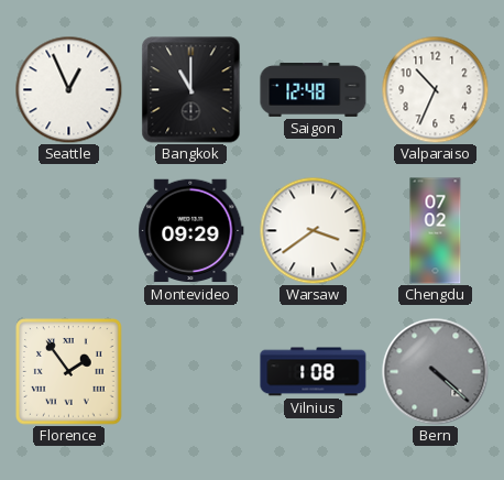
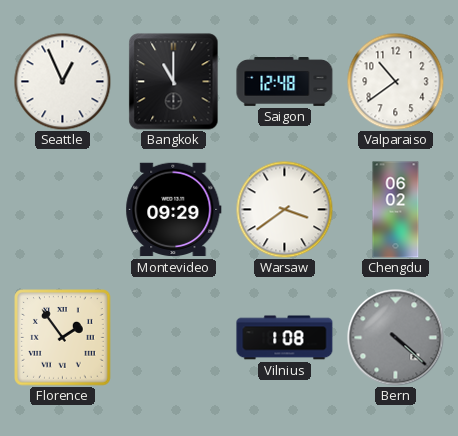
Valparaiso: 10:34 -> 10:39 (395, 81)
Chengdu: 07:02 -> 06:02 (396, 210)
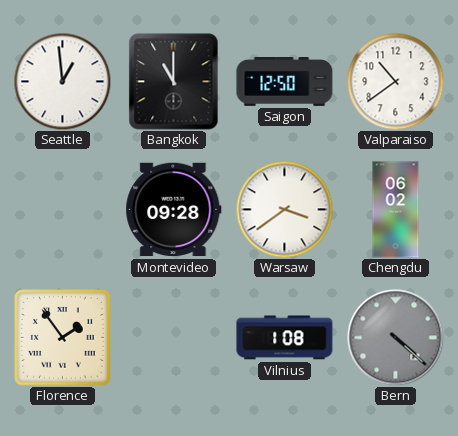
Seattle: 12:56 -> 12:59 (62, 81)
Saigon: 12:48 -> 12:50 (285, 82)
Montevideo: 09:29 -> 09:28 (174, 210)
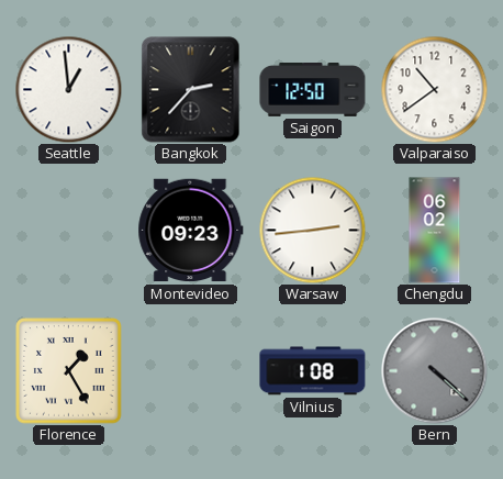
Bangkok: 11:00 -> 2:37 (191, 90)
Montevideo: 09:28 -> 09:23 (191, 231)
Warsaw: 3:39 -> 2:44 (312, 230)
Florence: 1:54 -> 1:25 (69, 371)
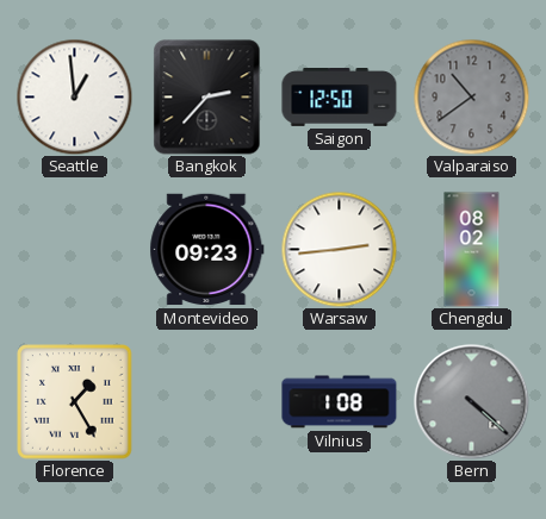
Valparaiso dial: white -> grey (471, 96)
Chengdu: 06:02 -> 08:02 (472, 250)
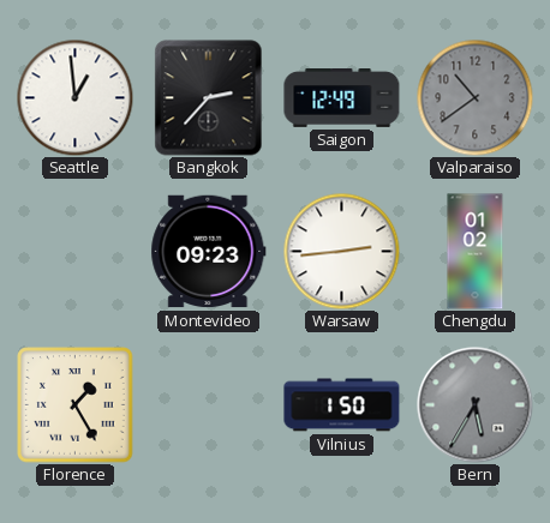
Saigon: 12:50 -> 12:49 (342, 98)
Chengdu: 08:02 -> 01:02 (476, 252)
Vilnius: 1:08 -> 1:50 (342, 405)
Bern: 4:22 -> 5:35 (476, 405)
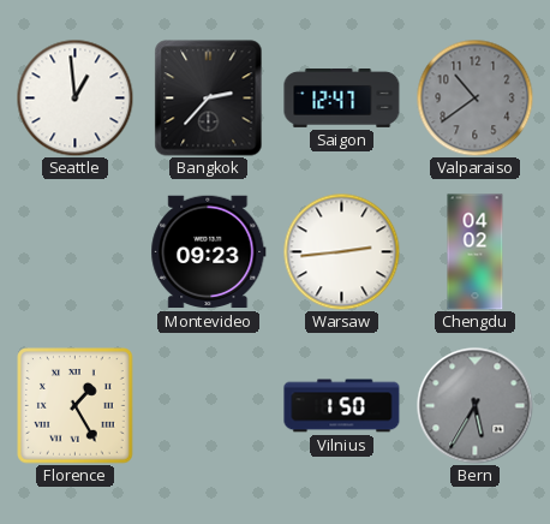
Saigon: 12:49 -> 12:47 (342, 99)
Chengdu: 01:02 -> 04:02 (476, 252)
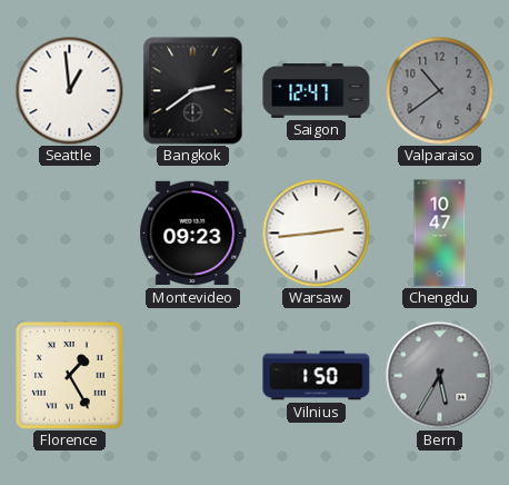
Bangkok: 2:37 -> 2:39 (193, 91)
Chengdu: 04:02 -> 10:47 (440, 234)
